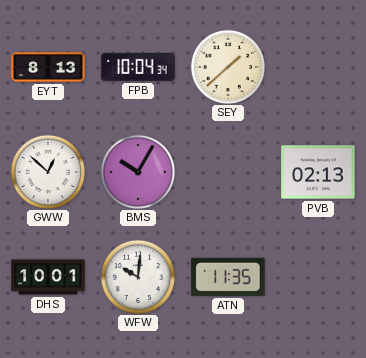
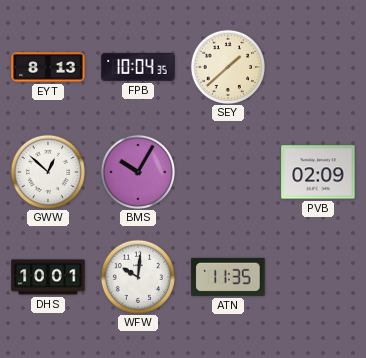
FPB: 10:04:34 -> 10:04:35 (138, 67)
PVB: 02:13 -> 02:09 (318, 172)
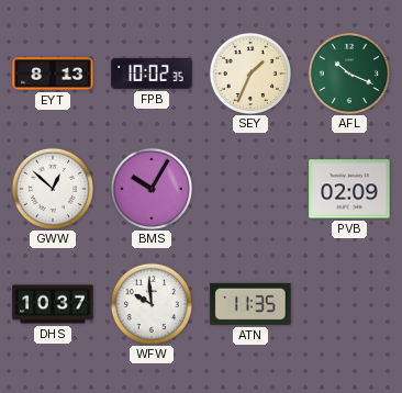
FPB: 10:04 -> 10:02 (152, 74)
SEY: 1:38 -> 1:34 (249, 72)
AFL: none -> 10:19 (348, 72)
DHS: 10:01 -> 10:37 (53, 304)
WFW: 10:01 -> 9:59 (150, 303)
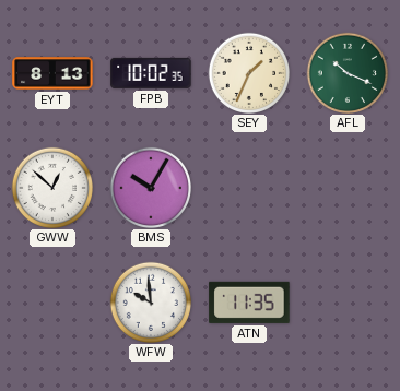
PVB: 02:09 -> none (349, 189)
DHS: 10:37 -> none (53, 304)
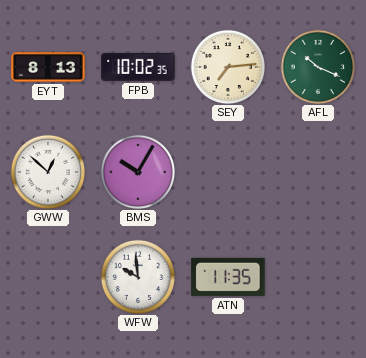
SEY: 1:34 -> 7:14 (227, 66)
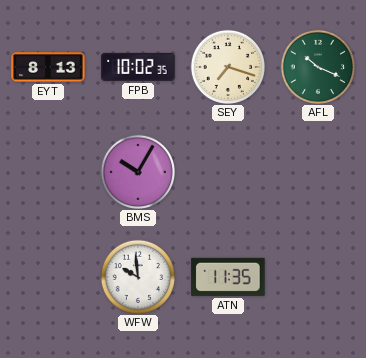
SEY: 7:14 -> 7:18 (227, 66)
GWW: 12:52 -> none (47, 171)
